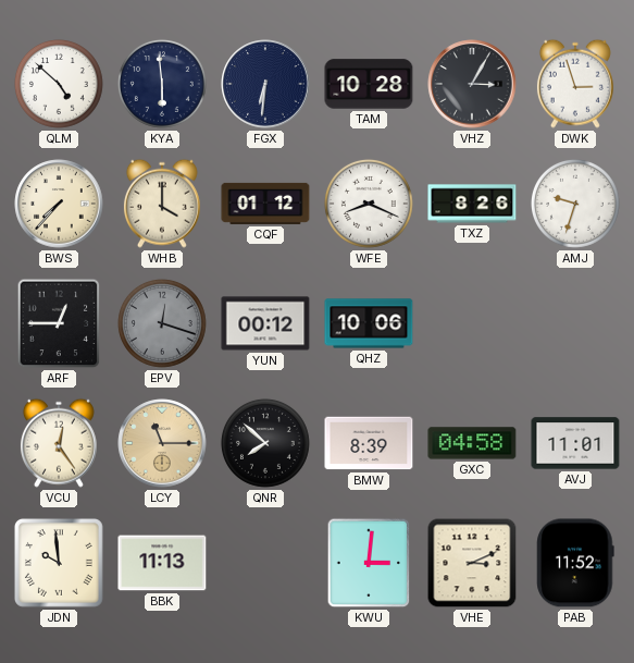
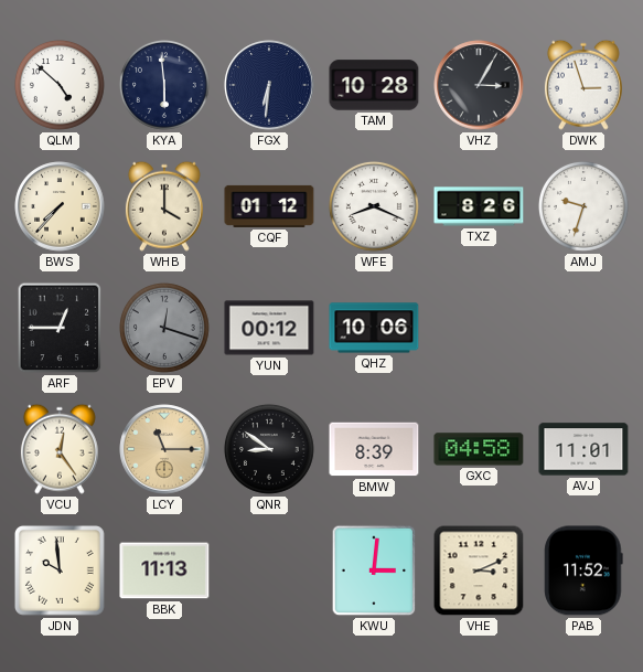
QNR: 7:52 -> 8:51 (269, 449)
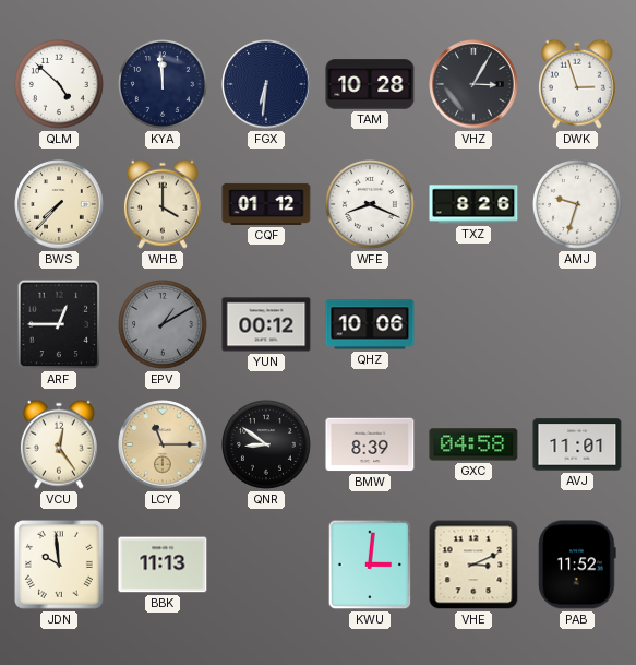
KYA: 5:59 -> 11:59 (163, 84)
EPV: 12:18 -> 1:10 (163, 324)
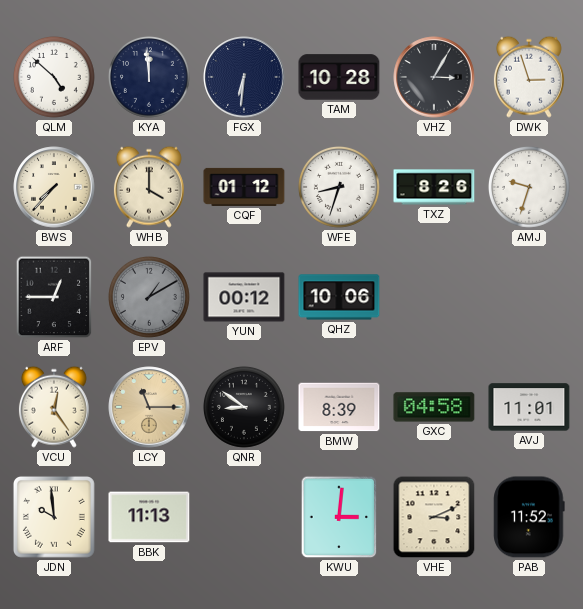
WFE: 8:19 -> 8:33 (339, 187)
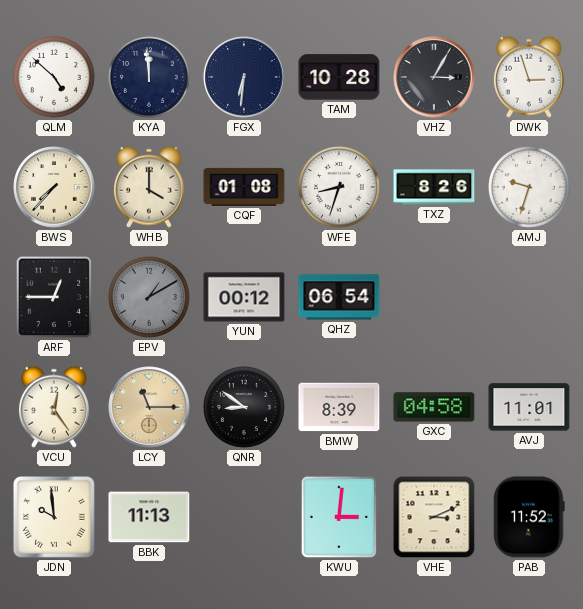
CQF: 01:12 -> 01:08 (244, 187)
QHZ: 10:06 -> 06:54 (339, 297)
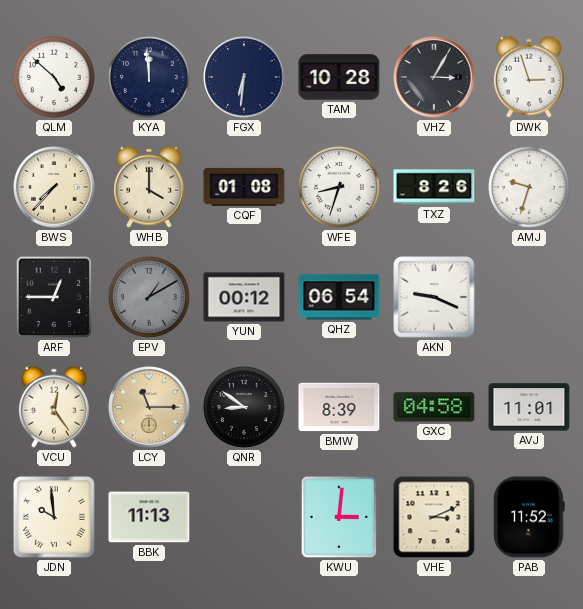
AKN: none -> 9:19 (434, 297)
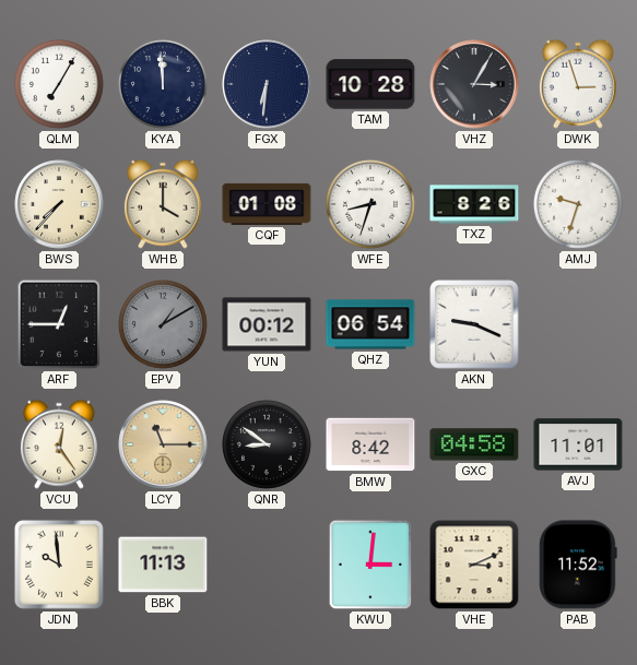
QLM: 4:52 -> 7:05 (59, 84)
BMW: 8:39 -> 8:42 (370, 444)
